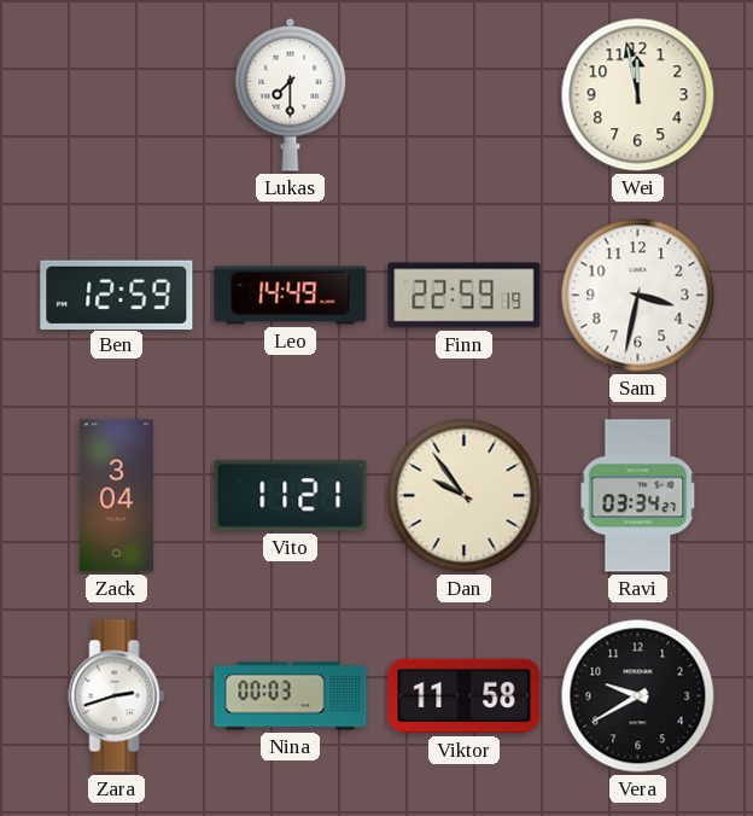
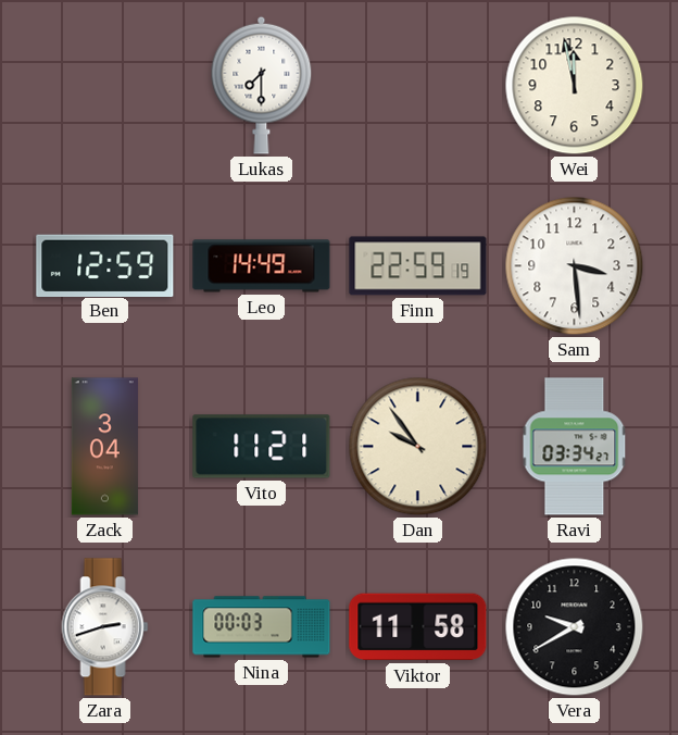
Sam: 3:32 -> 3:29 (575, 266)
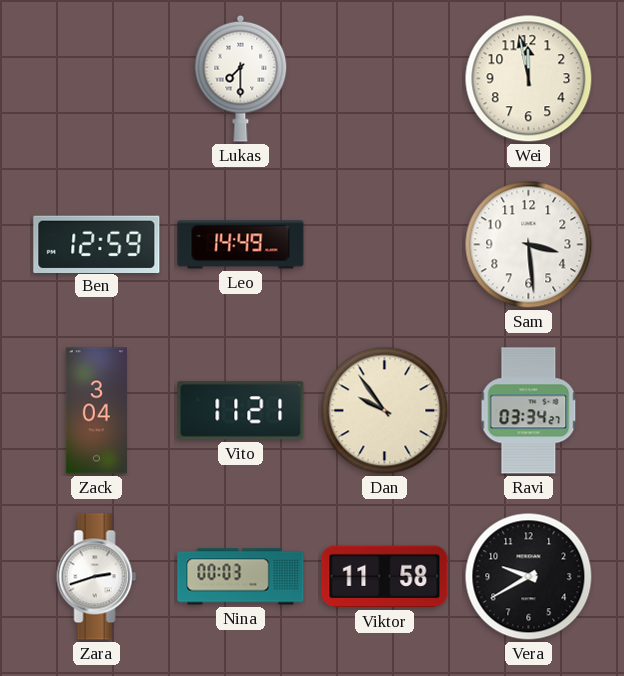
Finn: 22:59 -> none (418, 266)
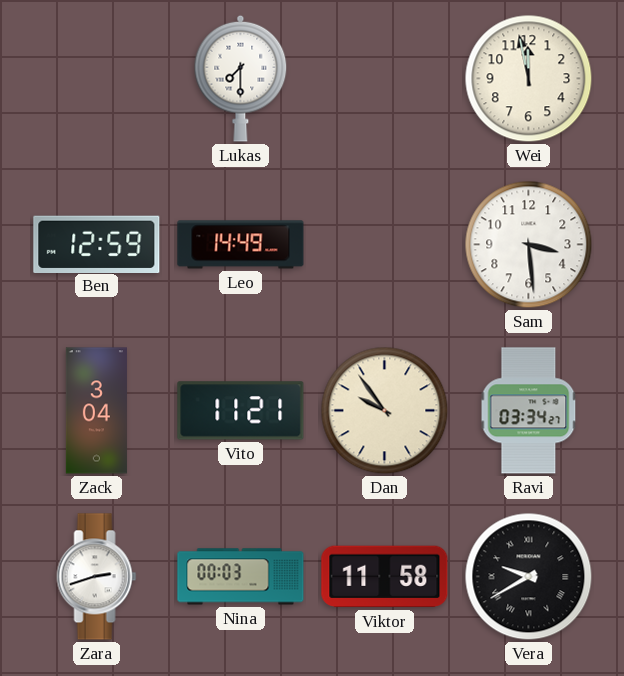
Vera numerals: Arabic -> Roman (529, 577)
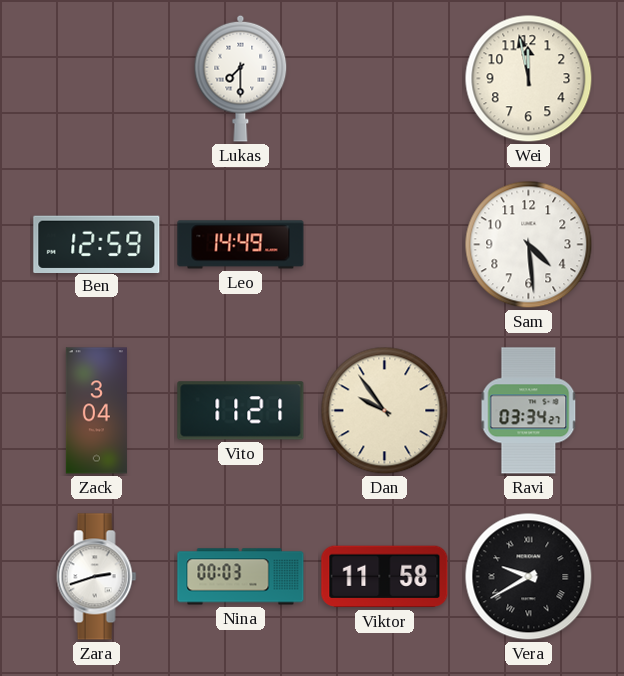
Sam: 3:29 -> 4:29 (529, 245)
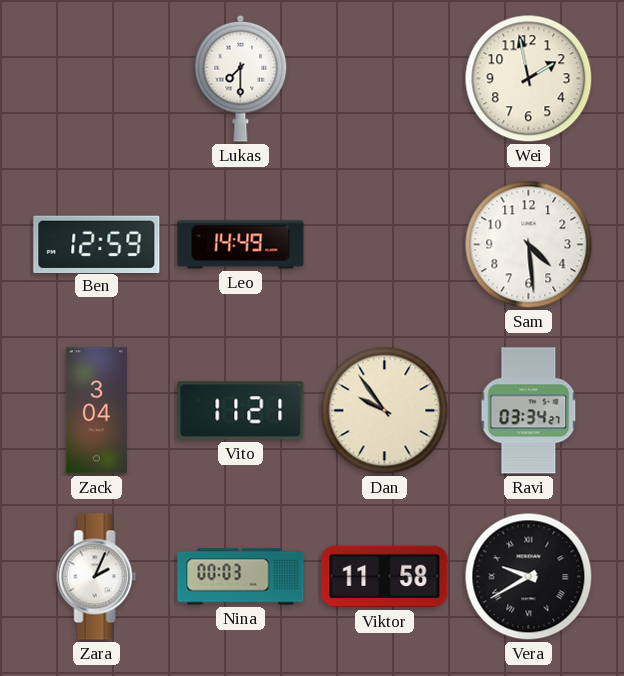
Wei: 11:58 -> 1:58 (529, 79)
Zara: 2:42 -> 2:04 (97, 577)
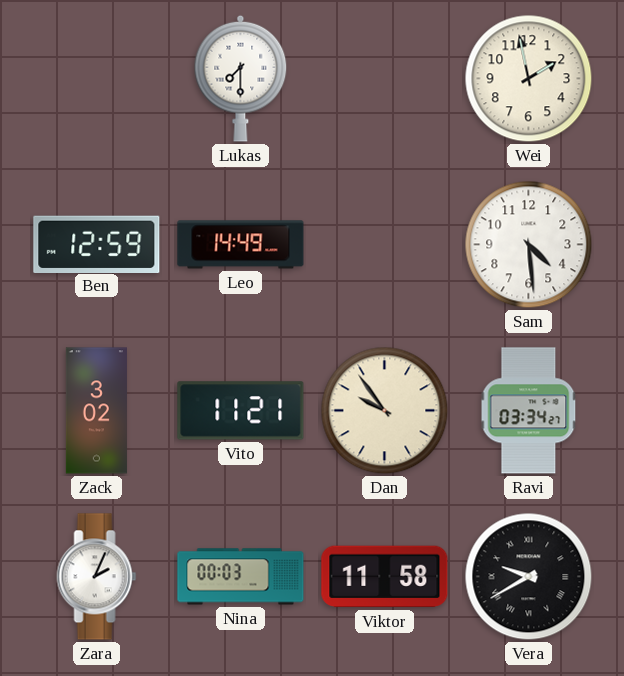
Zack: 3:04 -> 3:02 (96, 411)
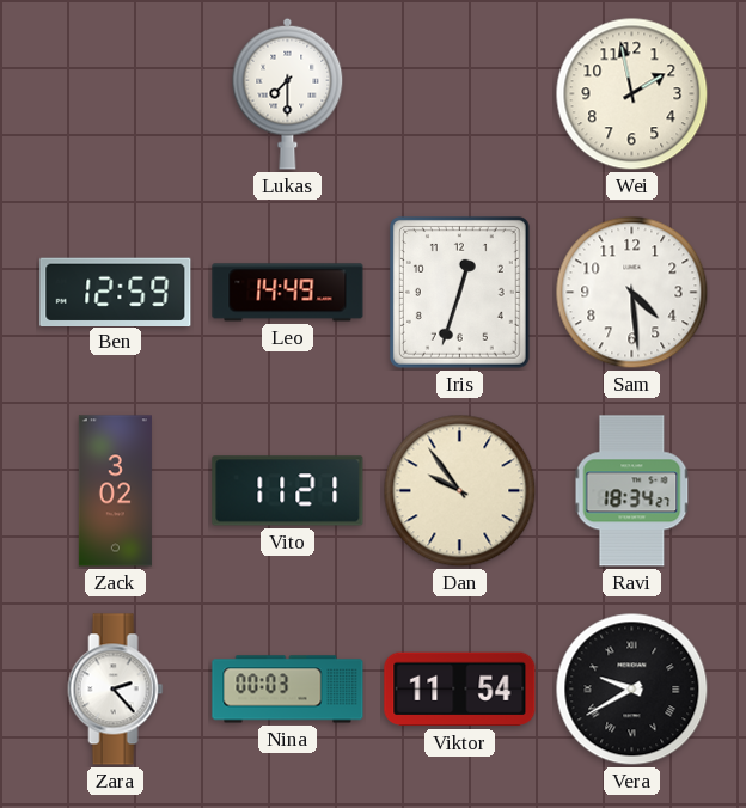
Iris: none -> 12:33 (459, 292)
Ravi: 03:34 -> 18:34 (632, 491)
Zara: 2:04 -> 2:23 (116, 690)
Viktor: 11:58 -> 11:54 (460, 690)
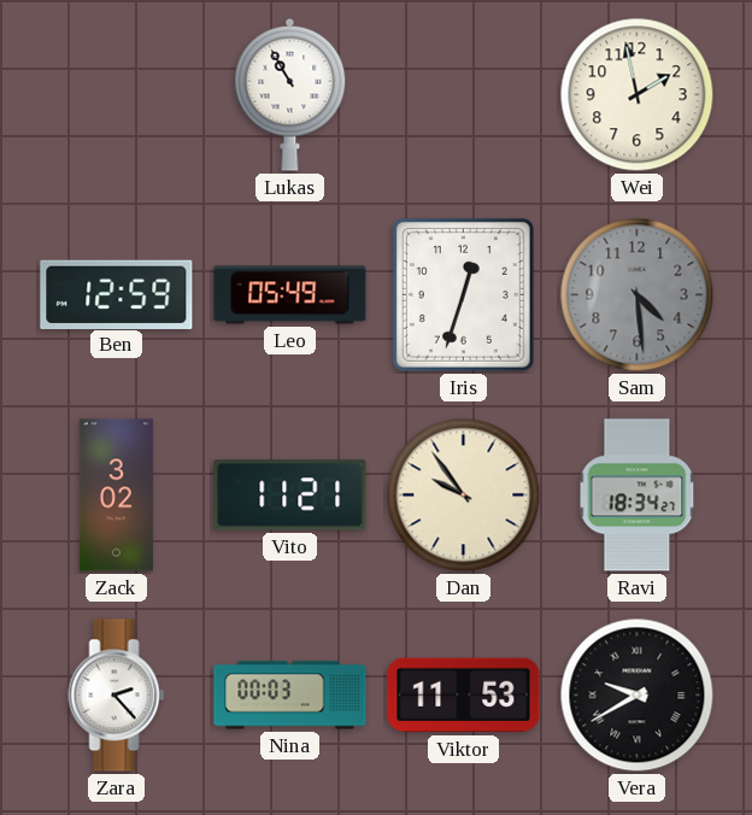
Lukas: 7:30 -> 10:55 (290, 94)
Leo: 14:49 -> 05:49 (290, 295)
Sam dial: white -> grey (638, 295)
Viktor: 11:54 -> 11:53 (464, 696)
